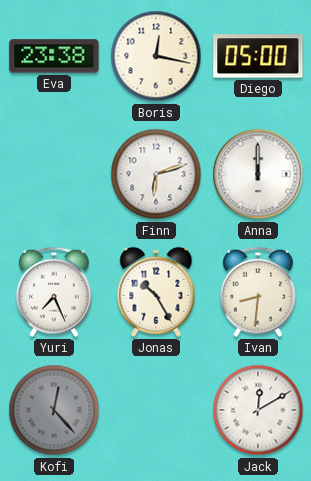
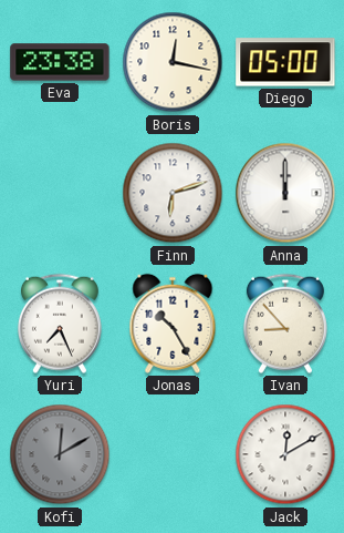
Ivan: 8:31 -> 8:53 (285, 324)
Kofi: 12:23 -> 12:10 (60, 454)
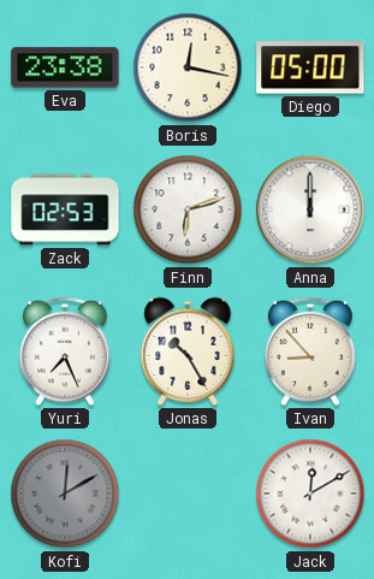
Zack: none -> 02:53 (65, 209)
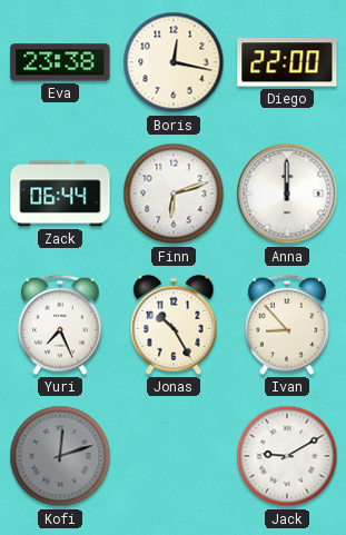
Diego: 05:00 -> 22:00 (287, 62)
Zack: 02:53 -> 06:44 (60, 194)
Kofi: 12:10 -> 12:12 (60, 456)
Jack: 12:10 -> 9:10 (287, 456)
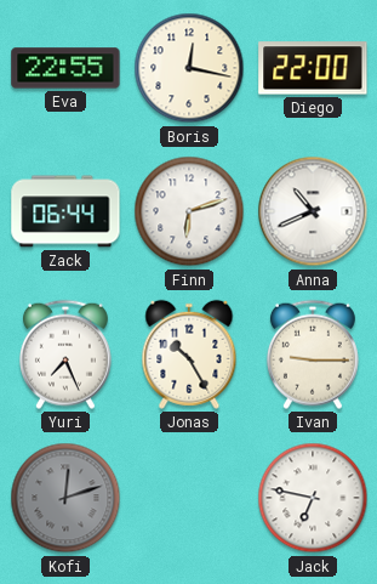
Eva: 23:38 -> 22:55 (65, 68)
Anna: 12:00 -> 10:41 (313, 211)
Ivan: 8:53 -> 9:15 (313, 355)
Jack: 9:10 -> 6:47 (313, 498)
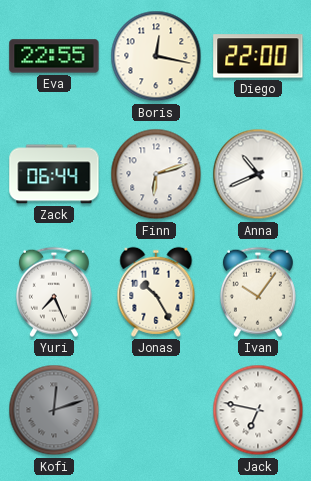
Ivan: 9:15 -> 10:06 (258, 292)
